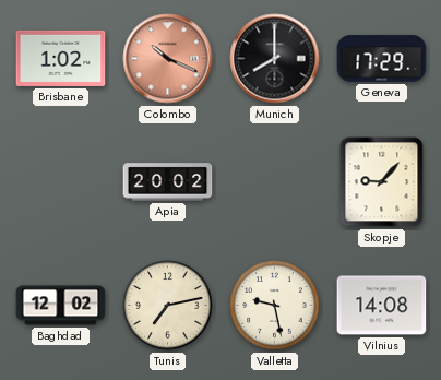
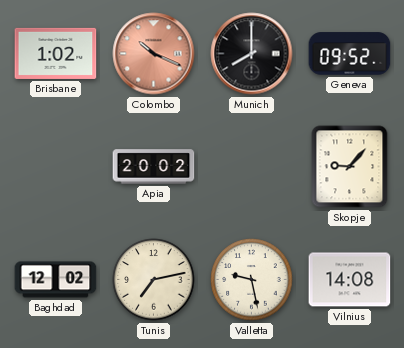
Geneva: 17:29 -> 09:52 (350, 54)
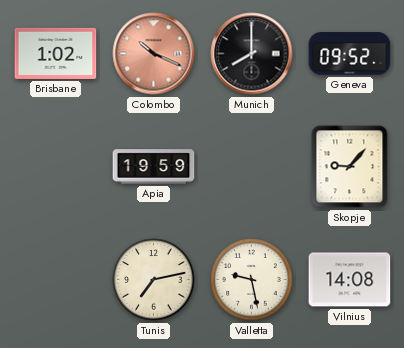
Apia: 20:02 -> 19:59 (154, 167)
Baghdad: 12:02 -> none (56, 280)
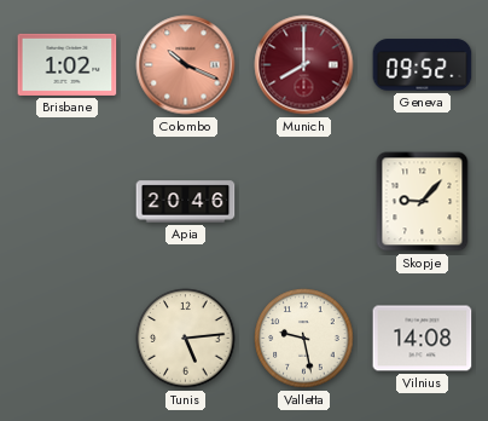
Munich dial: black -> burgundy (304, 65)
Apia: 19:59 -> 20:46 (186, 202)
Tunis: 7:13 -> 5:14 (186, 339)
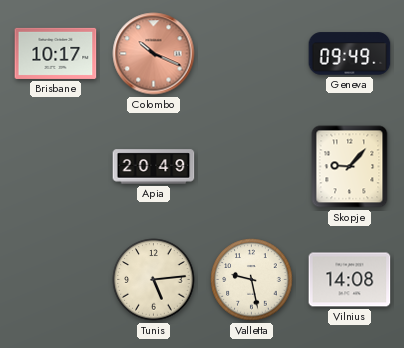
Brisbane: 1:02 -> 10:17 (56, 53)
Munich: 8:00 -> none (304, 65)
Geneva: 09:52 -> 09:49 (350, 54)
Apia: 20:46 -> 20:49 (154, 167)
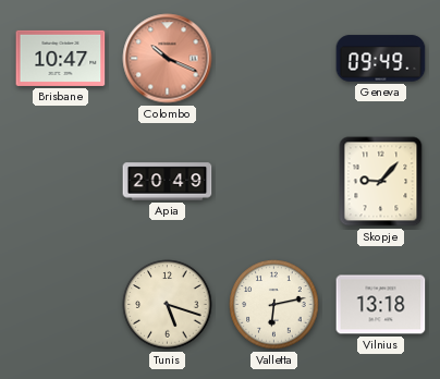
Brisbane: 10:17 -> 10:47 (61, 58)
Tunis: 5:14 -> 5:18 (168, 305)
Valletta: 9:28 -> 6:13 (274, 305)
Vilnius: 14:08 -> 13:18 (381, 305)
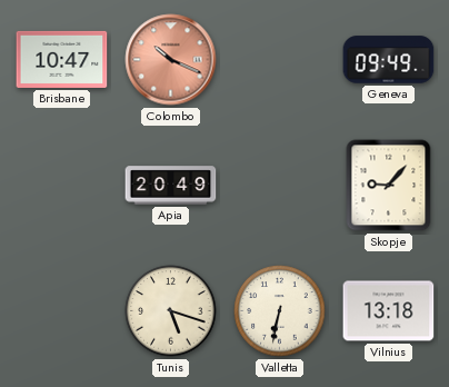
Valletta: 6:13 -> 6:32 (280, 311)
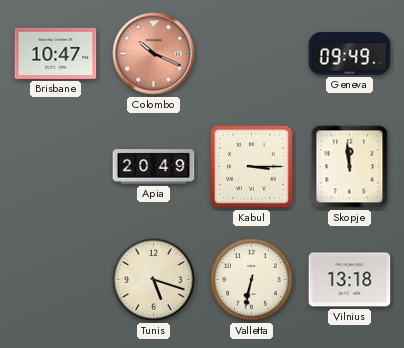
Kabul: none -> 3:15 (252, 167)
Skopje: 9:07 -> 11:59 (350, 167)
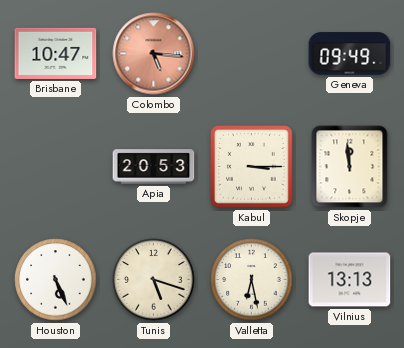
Colombo: 10:19 -> 5:16 (154, 54)
Apia: 20:49 -> 20:53 (154, 167)
Houston: none -> 5:26 (56, 280)
Valletta: 6:32 -> 6:28 (252, 280)
Vilnius: 13:18 -> 13:13 (350, 280)
